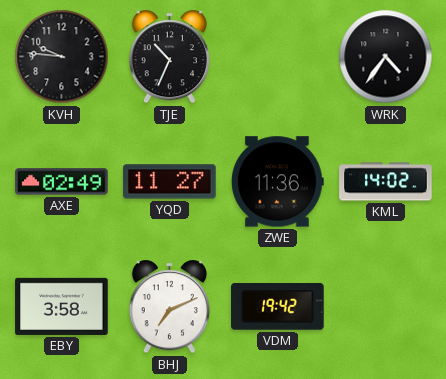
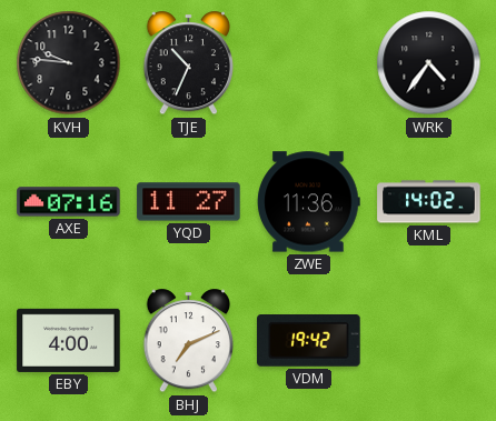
AXE: 02:49 -> 07:16 (69, 202)
EBY: 3:58 -> 4:00 (69, 340)
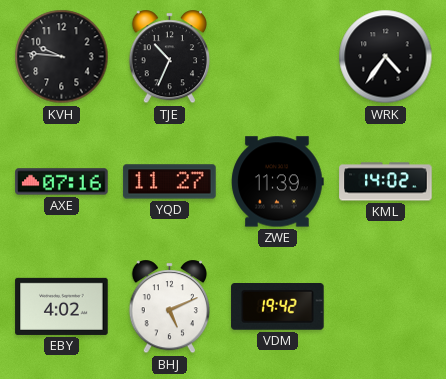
ZWE: 11:36 -> 11:39 (278, 182)
EBY: 4:00 -> 4:02 (62, 306)
BHJ: 7:11 -> 5:11 (169, 307)
